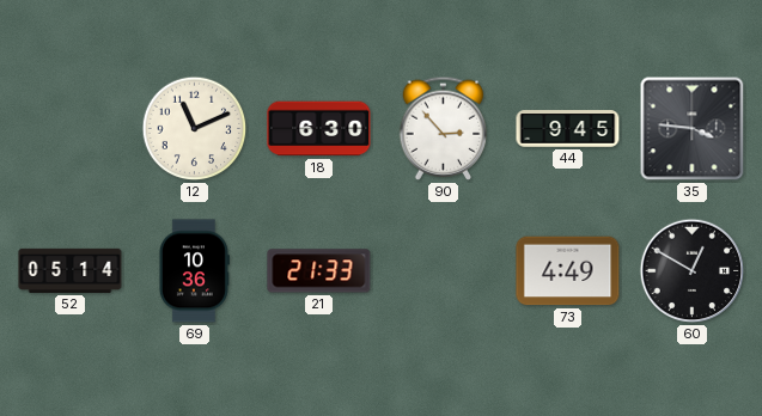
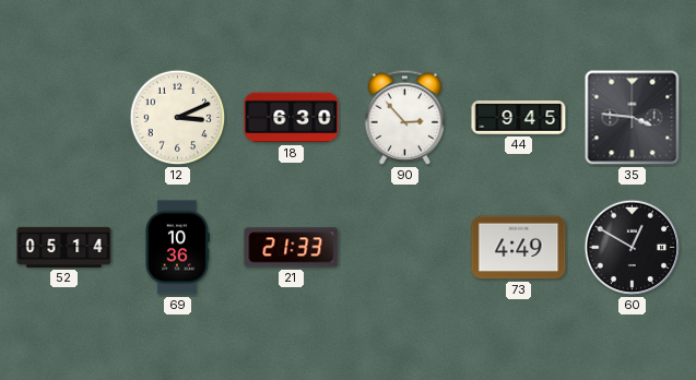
12: 11:11 -> 3:11 (178, 118)
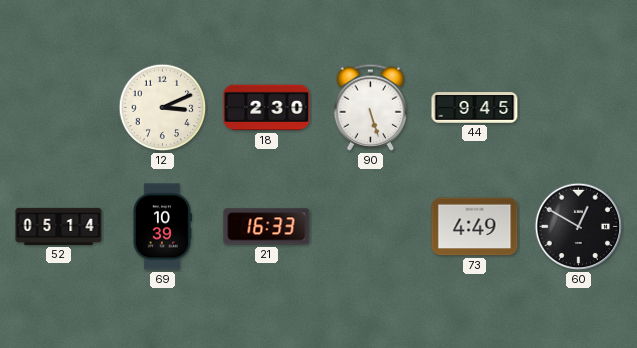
18: 6:30 -> 2:30 (267, 108)
90: 2:53 -> 5:27 (371, 107)
35: 3:46 -> none (633, 118)
69: 10:36 -> 10:39 (162, 227)
21: 21:33 -> 16:33 (267, 227)
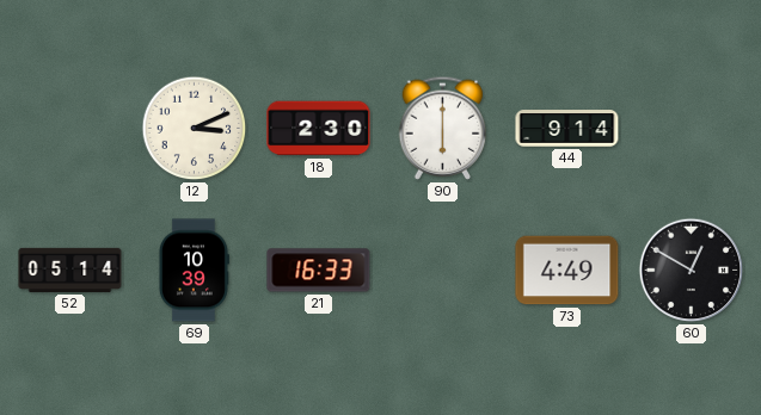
90: 5:27 -> 6:00 (443, 128)
44: 9:45 -> 9:14 (567, 129)
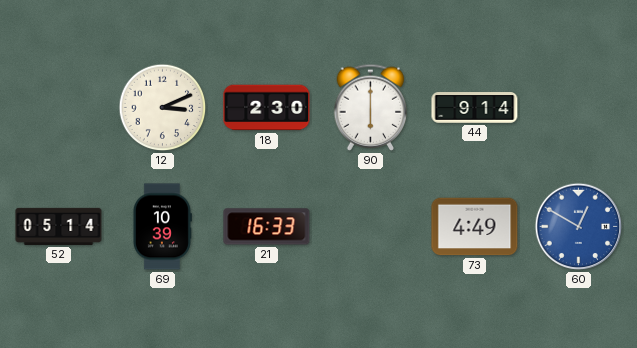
60 dial: black -> blue (579, 227)
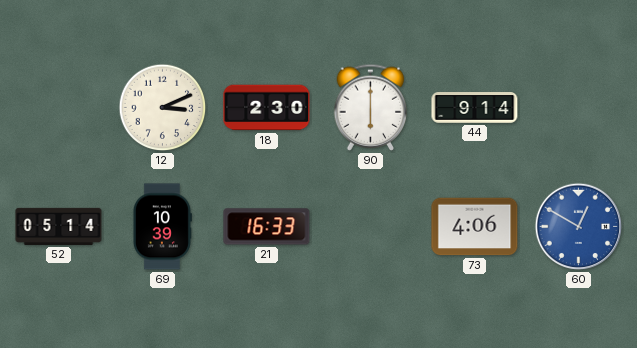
73: 4:49 -> 4:06 (475, 227)
